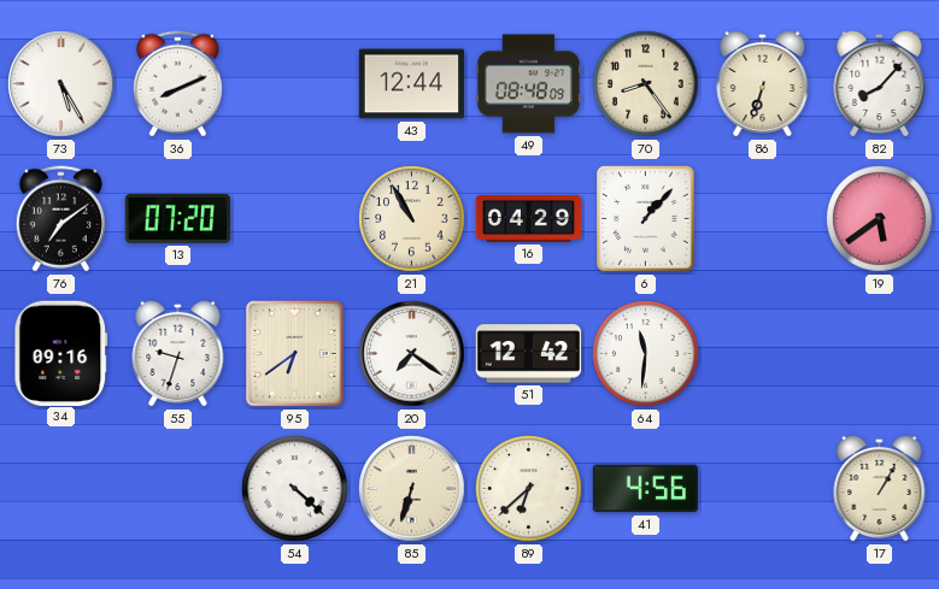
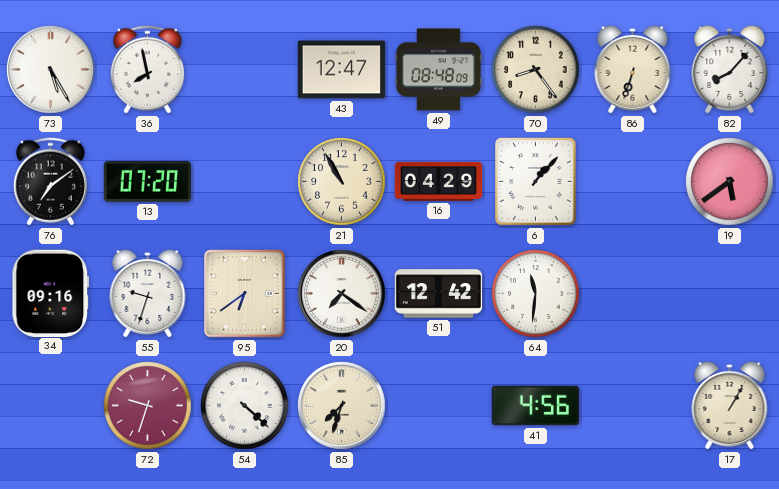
36: 8:11 -> 7:58 (147, 70)
43: 12:44 -> 12:47 (342, 70)
72: none -> 9:33 (148, 406)
85: 6:33 -> 7:33 (342, 406)
89: 6:38 -> none (529, 489)
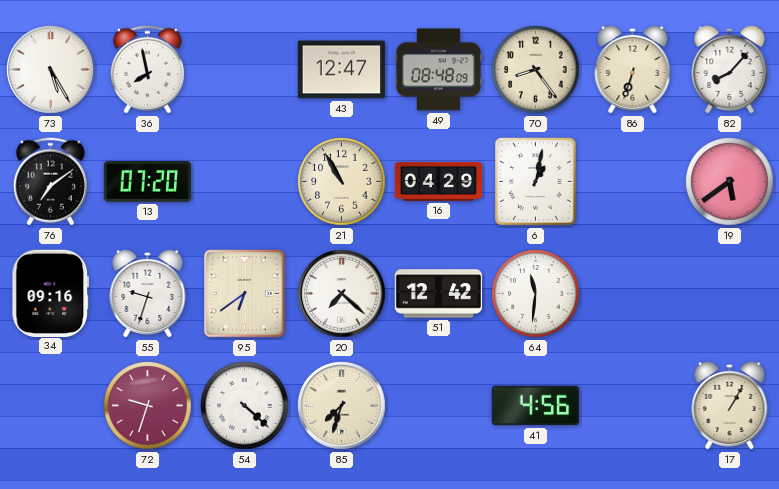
6: 1:07 -> 1:02 (536, 182)
20: 7:21 -> 7:22 (342, 294)
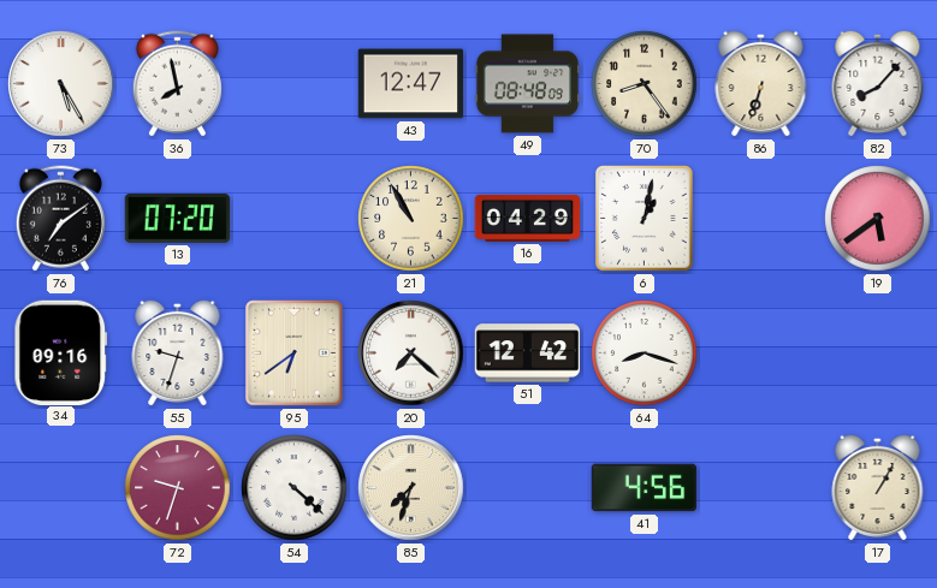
64: 11:31 -> 8:18 (645, 354)
